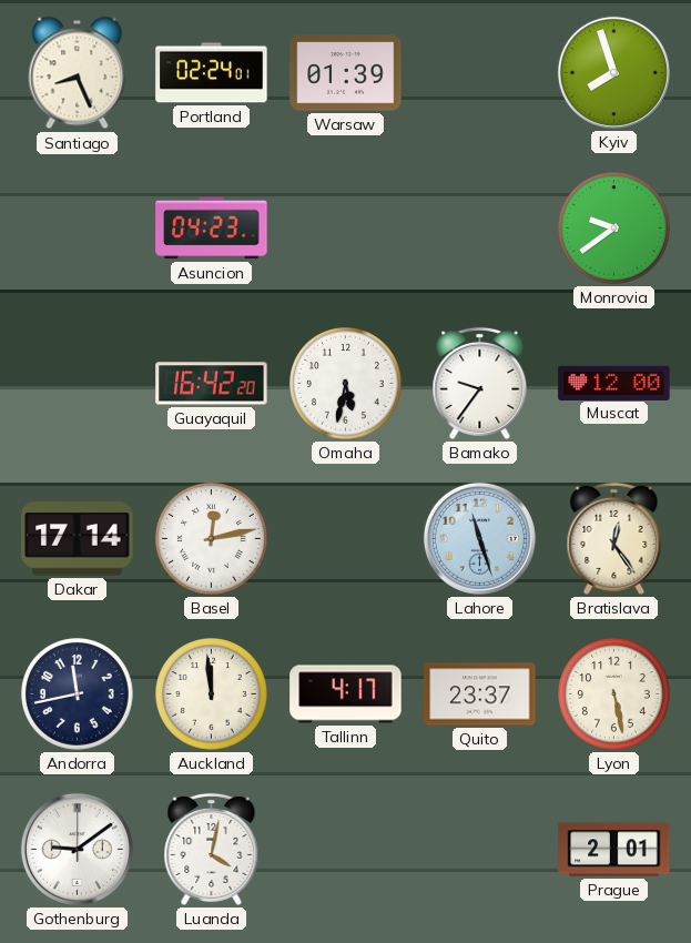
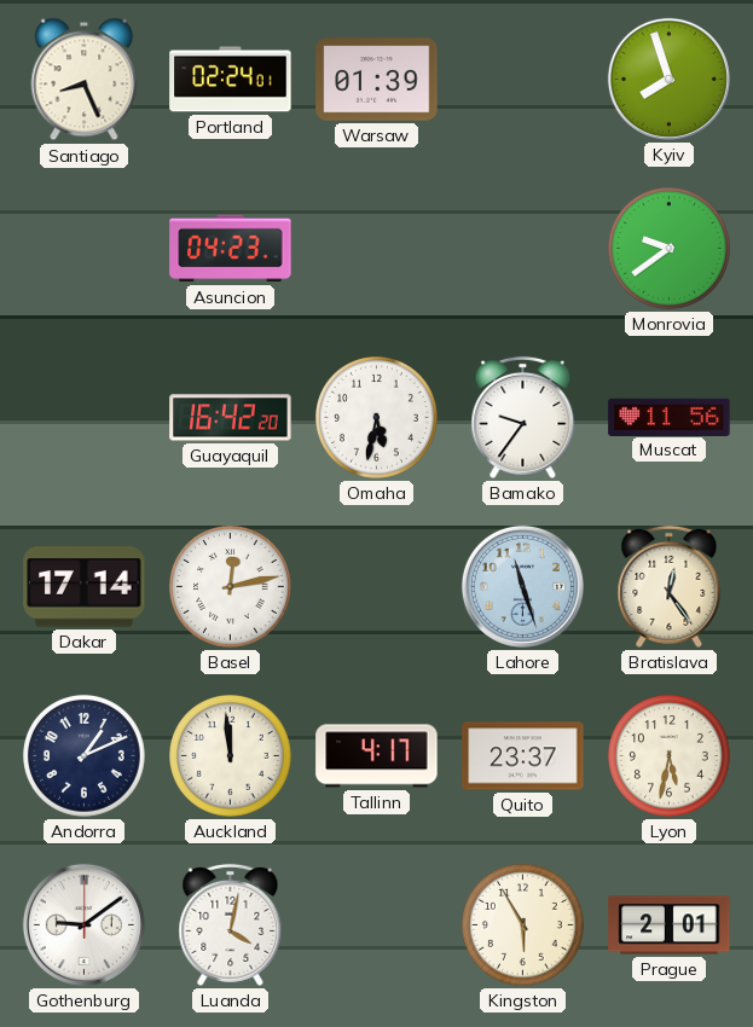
Muscat: 12:00 -> 11:56 (670, 417)
Andorra: 11:43 -> 1:11 (85, 756)
Lyon: 5:28 -> 5:32 (670, 756)
Kingston: none -> 5:55 (523, 926)
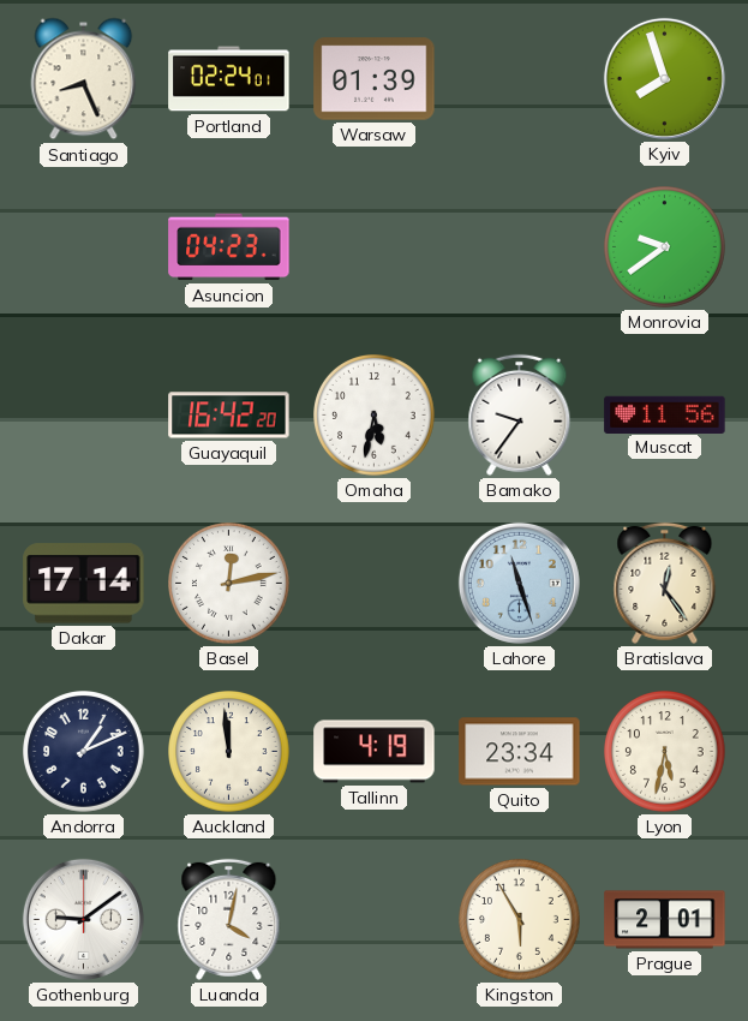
Tallinn: 4:17 -> 4:19 (375, 752)
Quito: 23:37 -> 23:34 (520, 752)
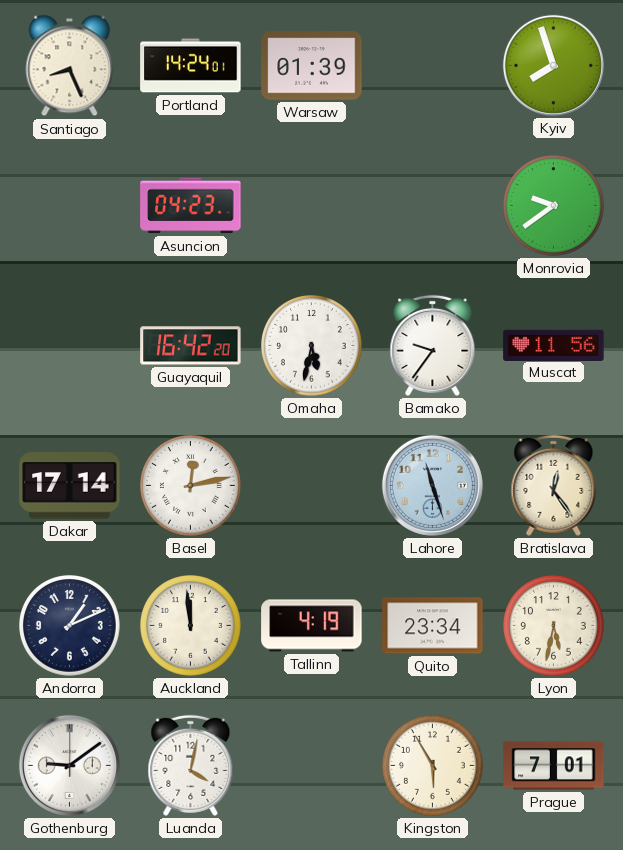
Portland: 02:24 -> 14:24 (191, 66)
Prague: 2:01 -> 7:01 (554, 766)
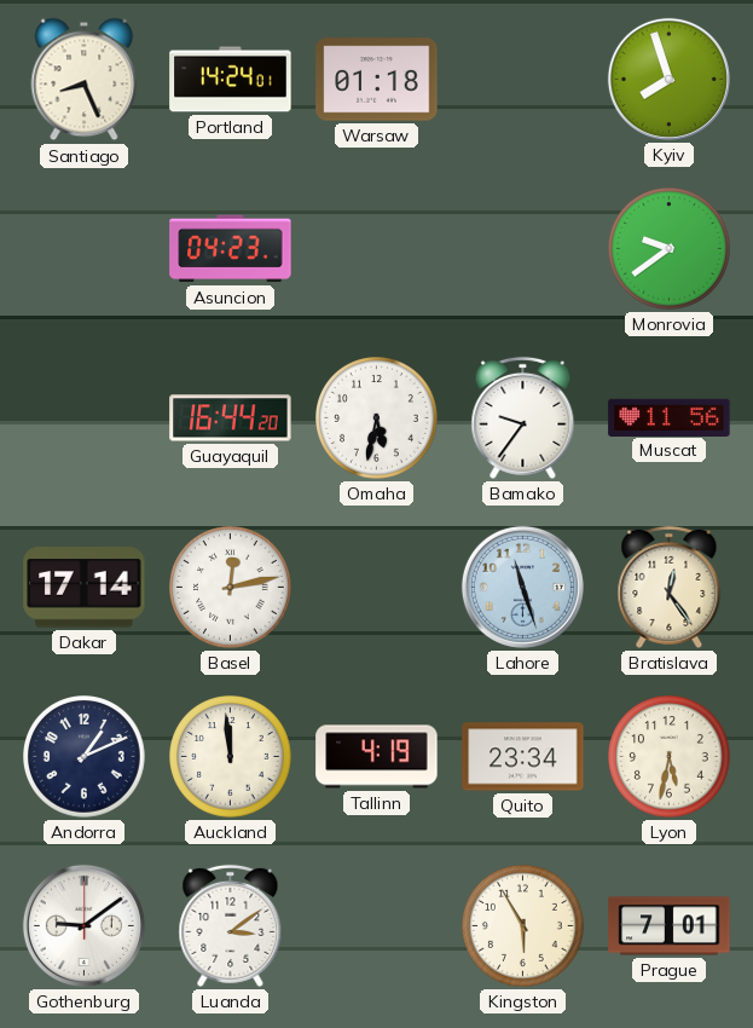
Warsaw: 01:39 -> 01:18 (377, 80)
Guayaquil: 16:42 -> 16:44 (231, 418)
Luanda: 4:02 -> 3:09 (231, 925)
